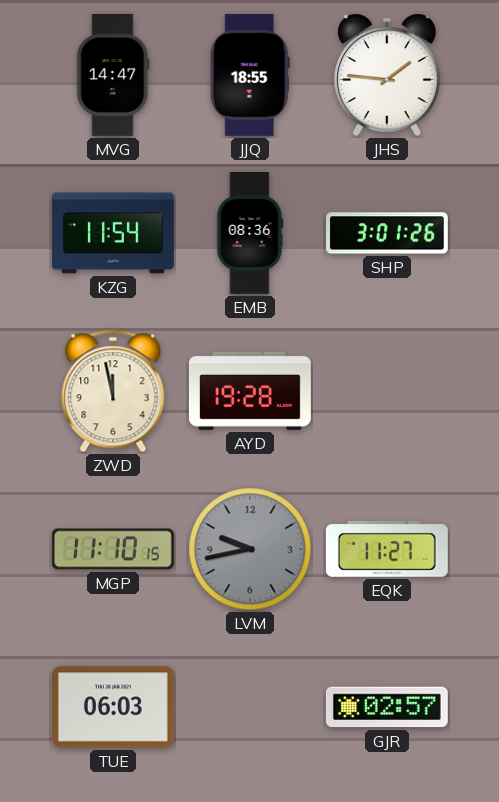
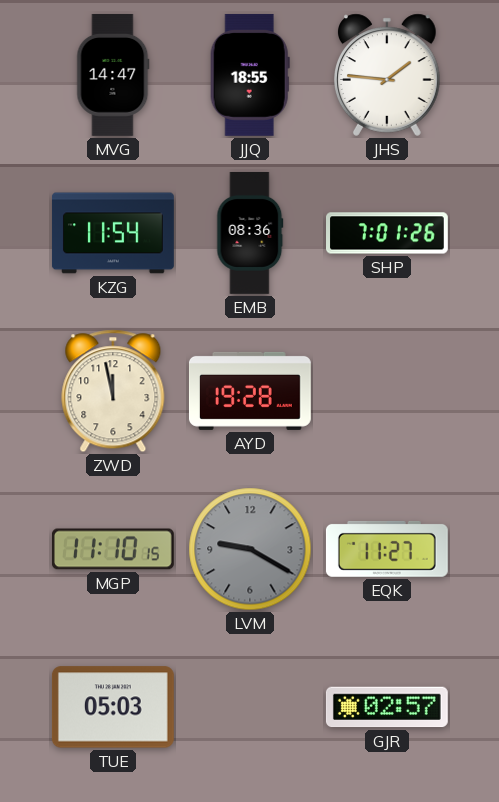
SHP: 3:01 -> 7:01 (388, 233)
LVM: 9:43 -> 9:20 (250, 549)
TUE: 06:03 -> 05:03 (113, 707)
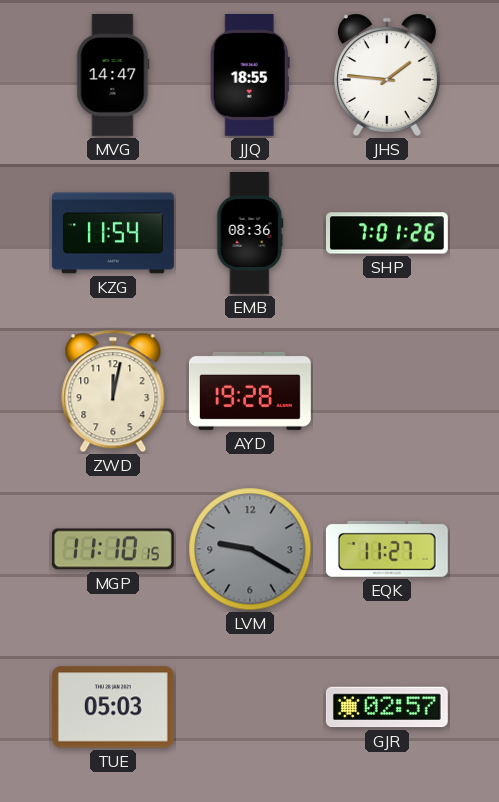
ZWD: 11:58 -> 12:02 (113, 391)
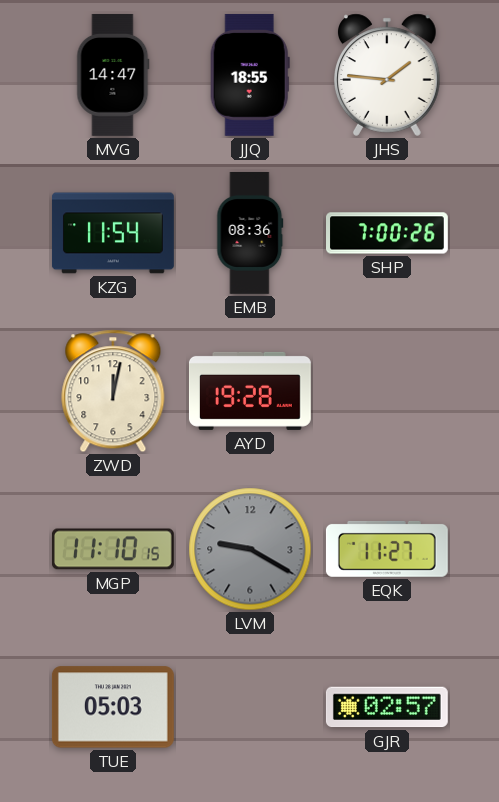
SHP: 7:01 -> 7:00 (388, 233)
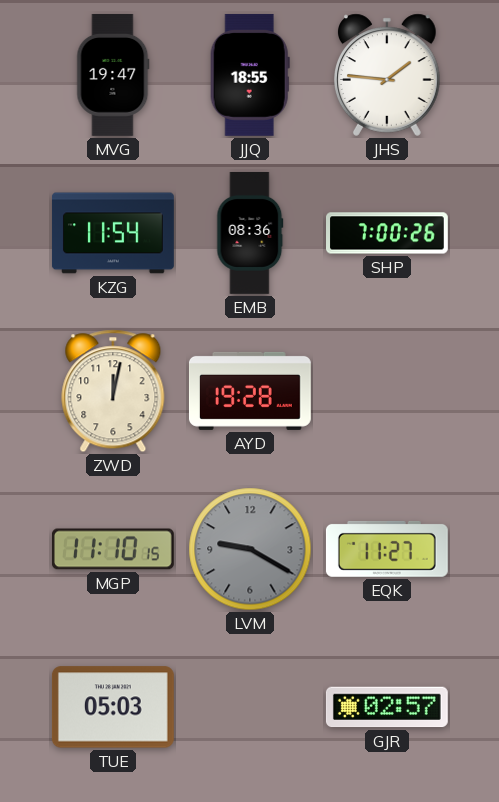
MVG: 14:47 -> 19:47 (113, 75)
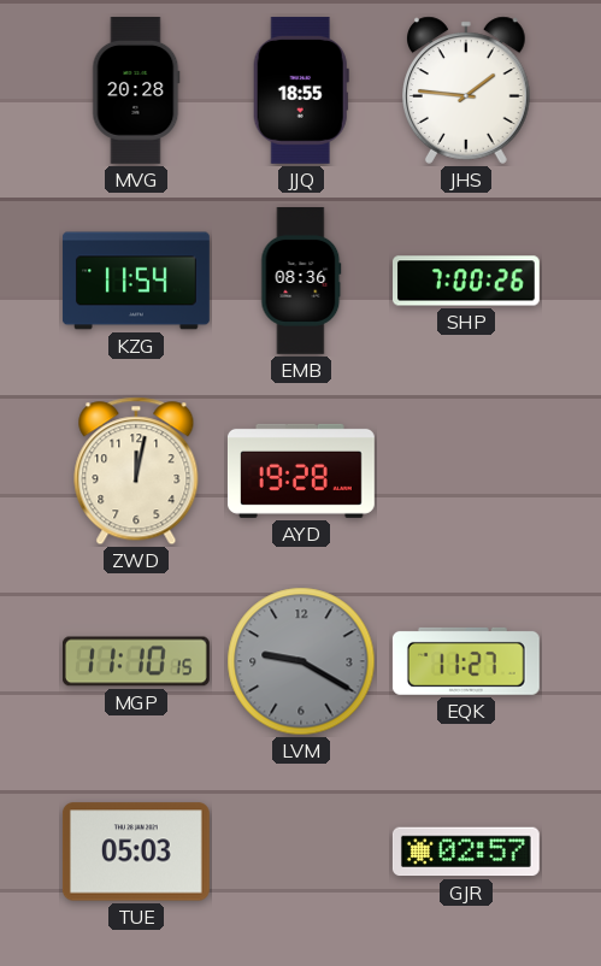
MVG: 19:47 -> 20:28 (136, 90)
